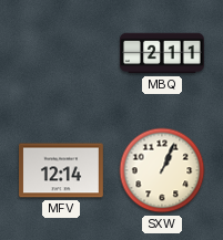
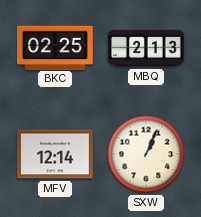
BKC: none -> 02:25 (55, 47)
MBQ: 2:11 -> 2:13 (147, 48)
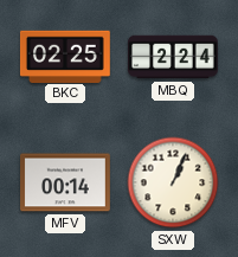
MBQ: 2:13 -> 2:24 (174, 57)
MFV: 12:14 -> 00:14 (66, 182)
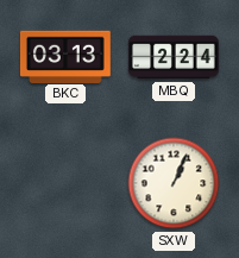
BKC: 02:25 -> 03:13 (65, 56)
MFV: 00:14 -> none (66, 182)
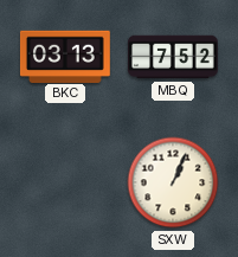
MBQ: 2:24 -> 7:52 (174, 57)
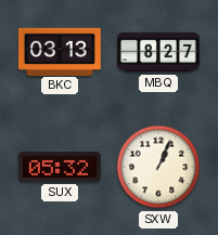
MBQ: 7:52 -> 8:27 (159, 52)
SUX: none -> 05:32 (61, 167)
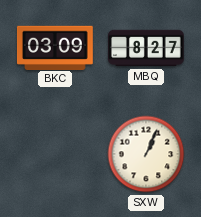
BKC: 03:13 -> 03:09 (55, 47)
SUX: 05:32 -> none (61, 167)
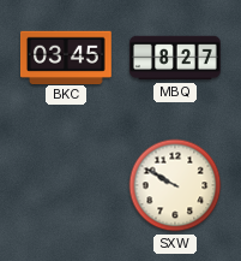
BKC: 03:09 -> 03:45 (66, 57)
SXW: 1:04 -> 9:50 (175, 185)
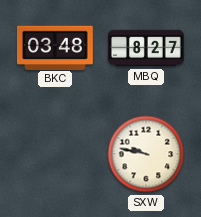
BKC: 03:45 -> 03:48 (55, 47)
SXW: 9:50 -> 9:47 (146, 154)
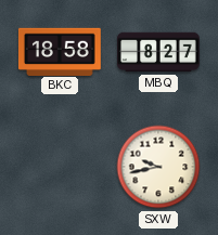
BKC: 03:48 -> 18:58 (60, 51)
SXW: 9:47 -> 9:43 (158, 167)
